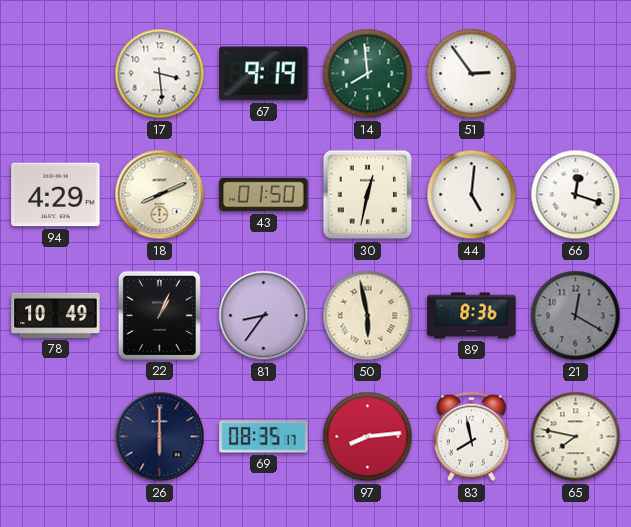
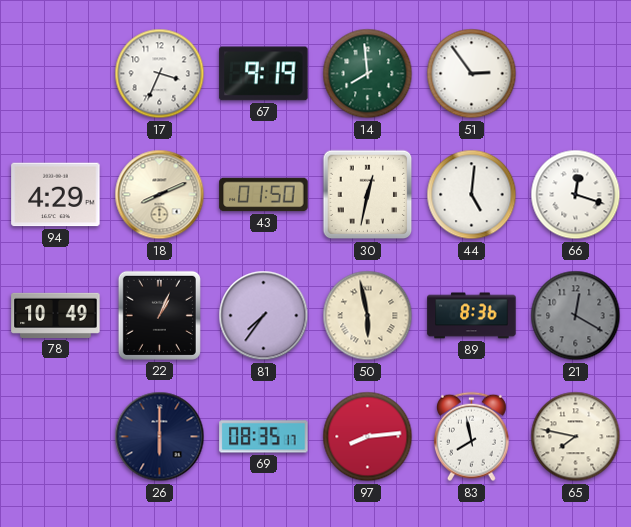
17: 3:29 -> 3:34 (160, 74)
81: 8:36 -> 7:36 (264, 316)
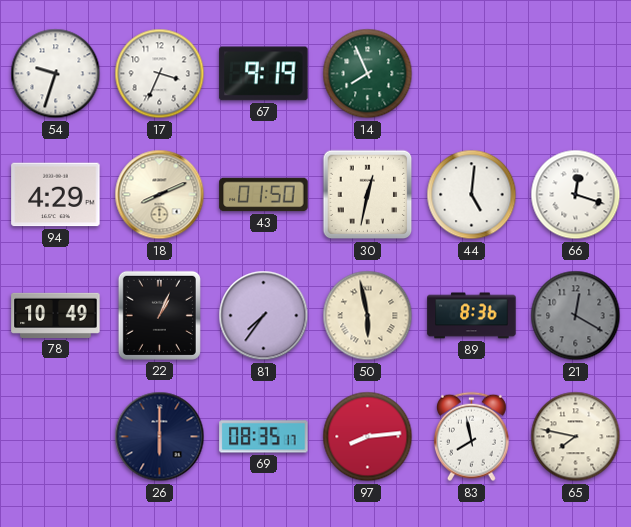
54: none -> 9:33 (56, 74)
14: 7:59 -> 7:56 (368, 74)
51: 2:54 -> none (472, 74)
